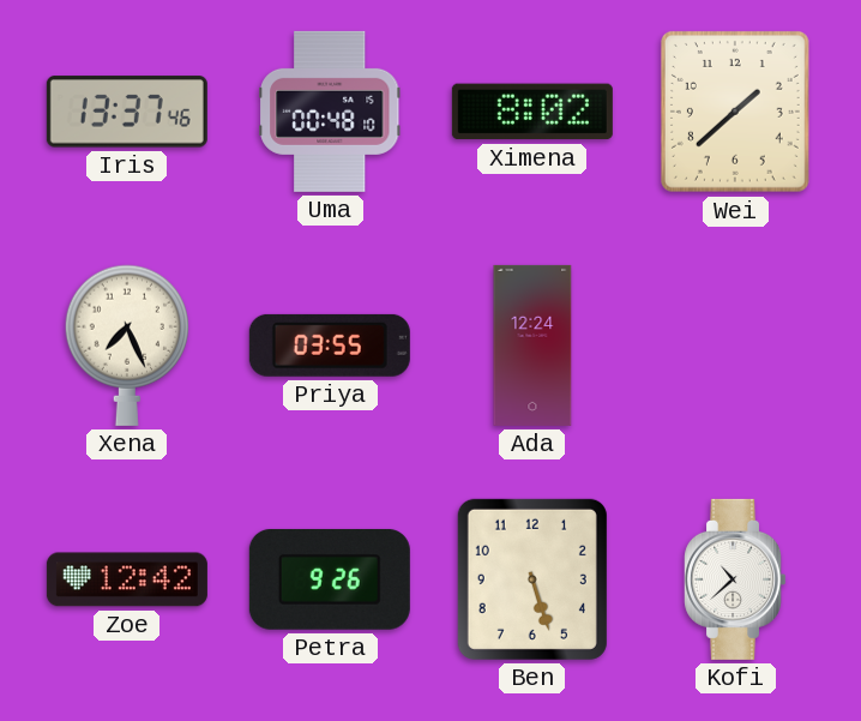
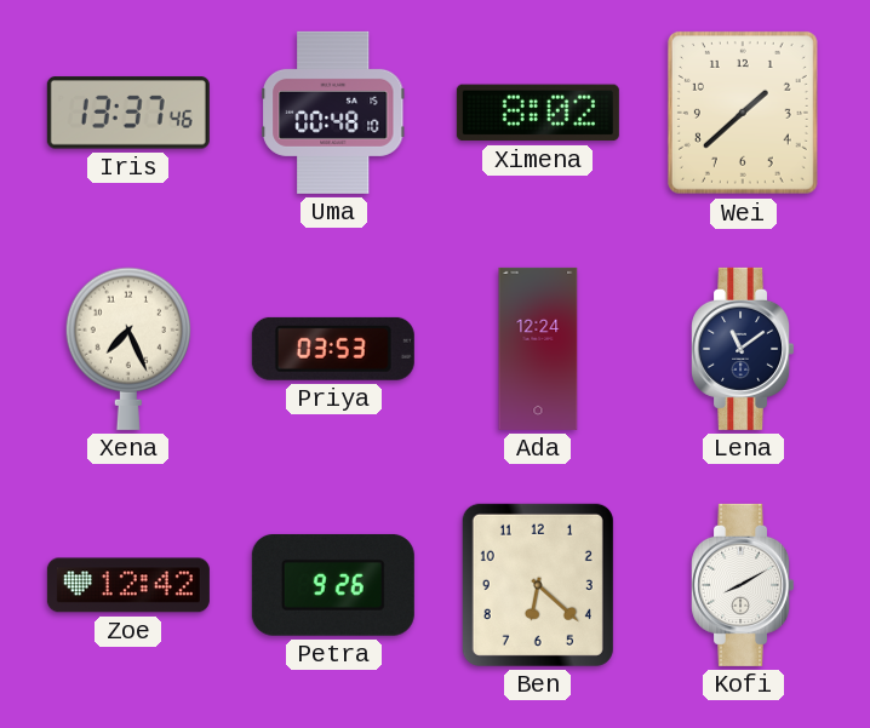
Priya: 03:55 -> 03:53 (333, 349)
Lena: none -> 11:09 (743, 349)
Ben: 5:27 -> 6:22 (538, 585)
Kofi: 10:38 -> 8:10 (743, 585)
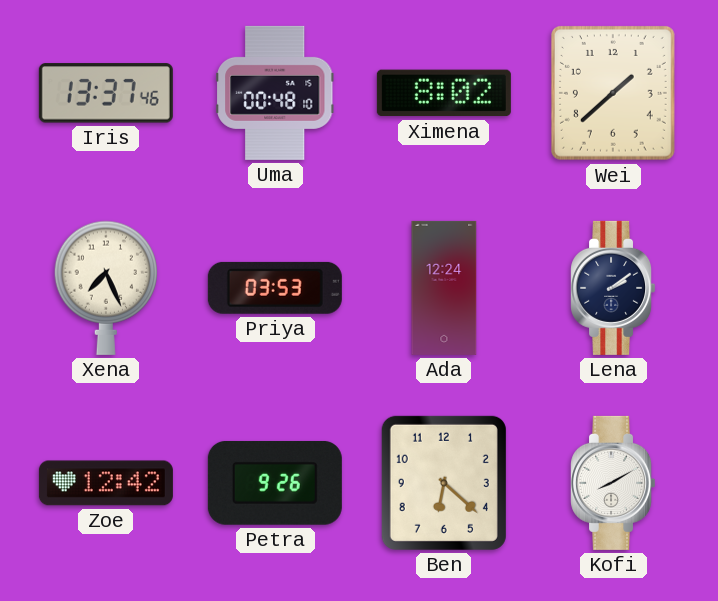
Lena: 11:09 -> 2:09 (613, 288)
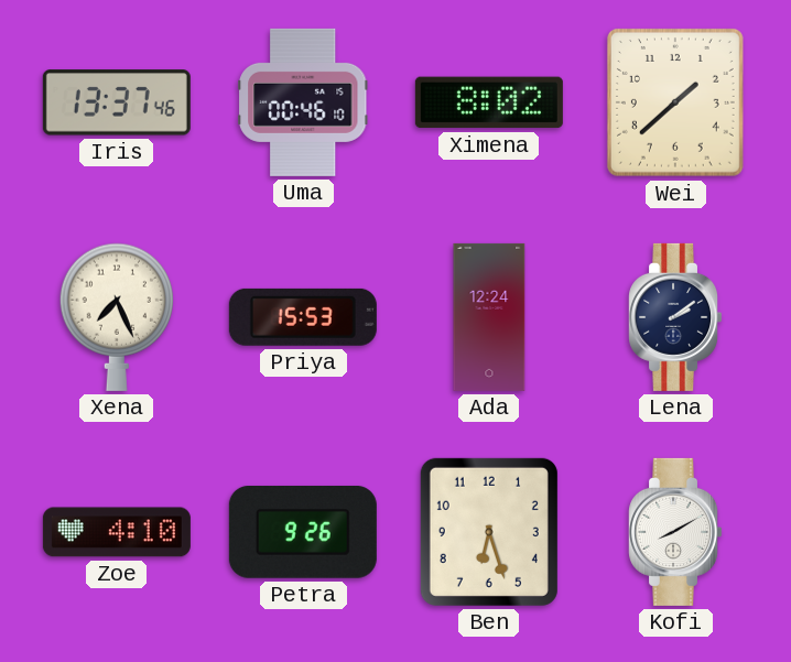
Uma: 00:48 -> 00:46 (303, 102)
Priya: 03:53 -> 15:53 (303, 317)
Zoe: 12:42 -> 4:10 (117, 532)
Ben: 6:22 -> 6:27 (489, 532)
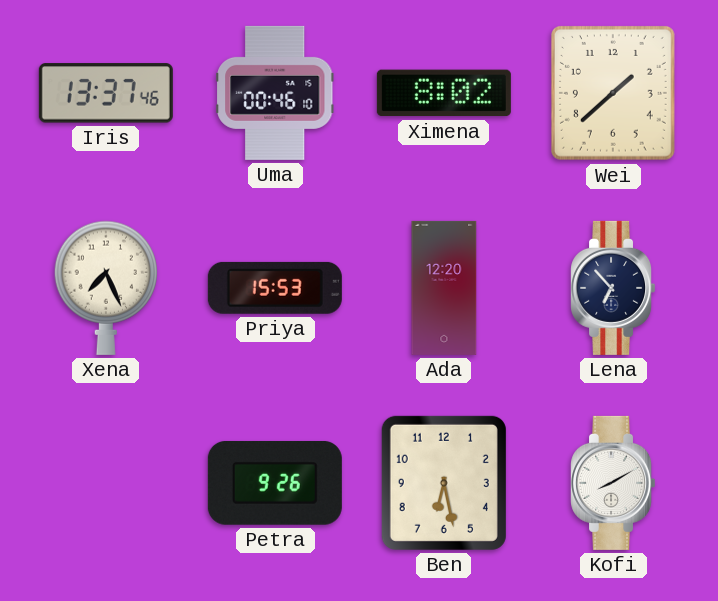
Ada: 12:24 -> 12:20 (444, 288)
Lena: 2:09 -> 6:53 (613, 288)
Zoe: 4:10 -> none (117, 532)
Ben: 6:27 -> 6:28 (444, 483)
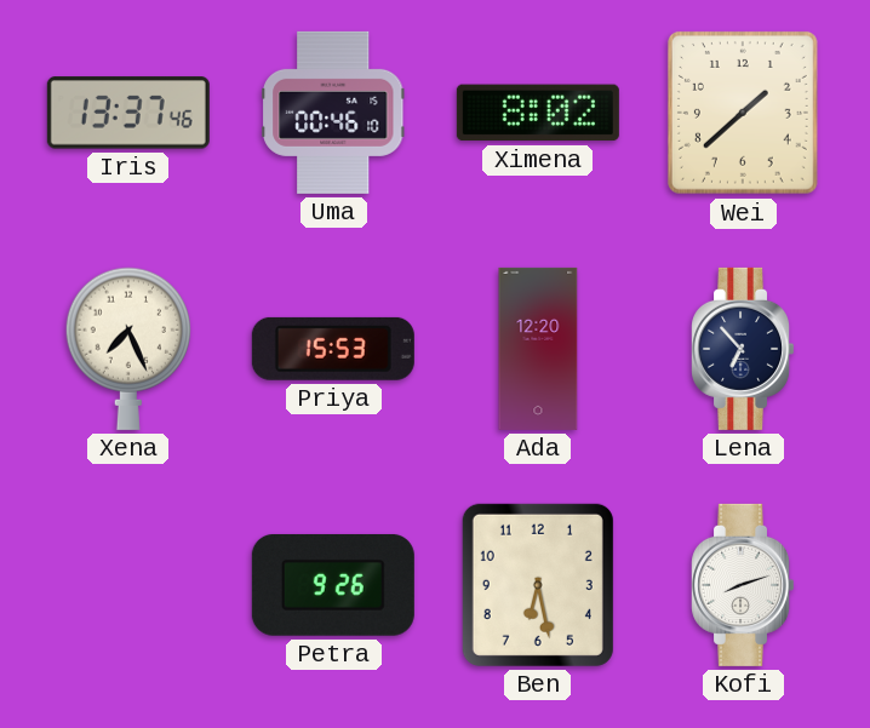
Kofi: 8:10 -> 8:12 (743, 585)
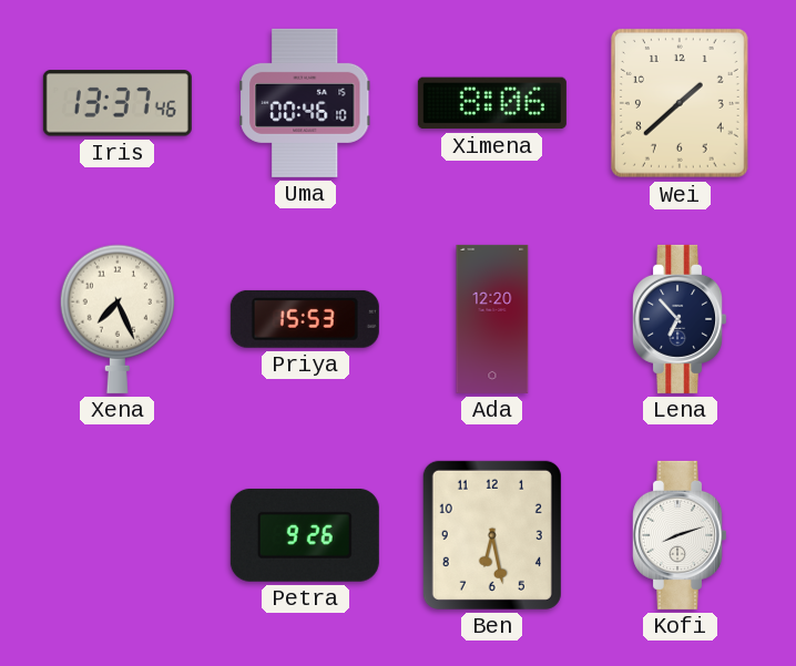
Ximena: 8:02 -> 8:06 (492, 103)
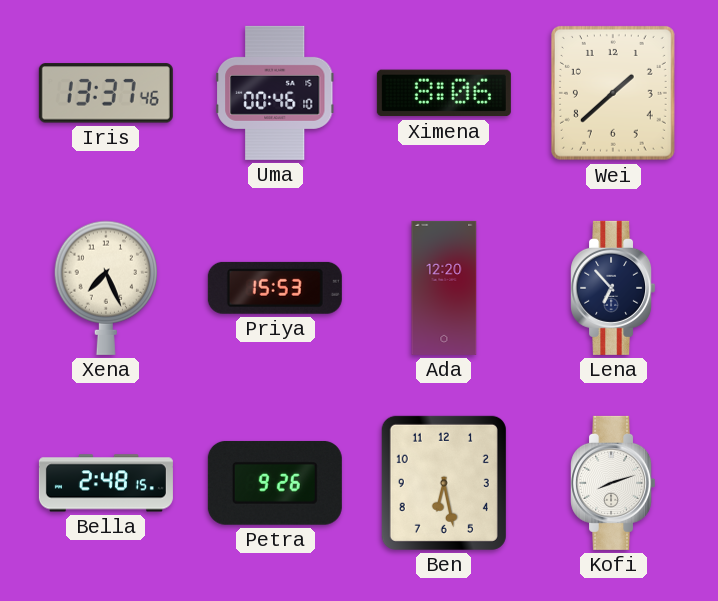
Bella: none -> 2:48 (106, 483)
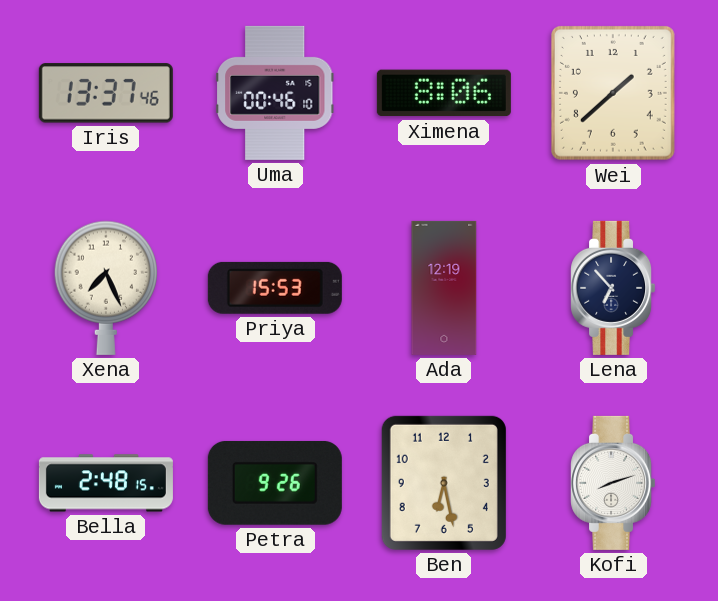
Ada: 12:20 -> 12:19 (444, 288)
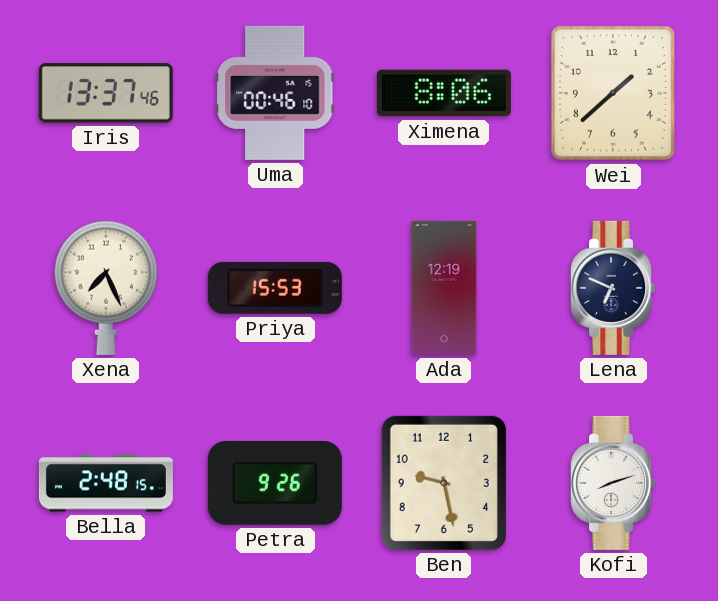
Lena: 6:53 -> 6:49 (613, 288)
Ben: 6:28 -> 9:28 (444, 483)
